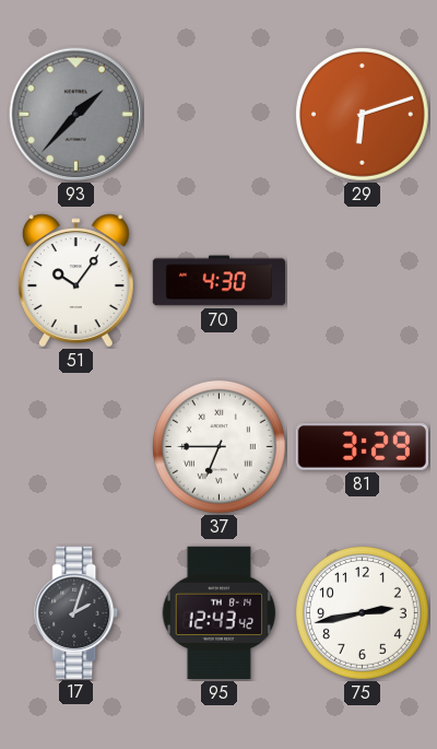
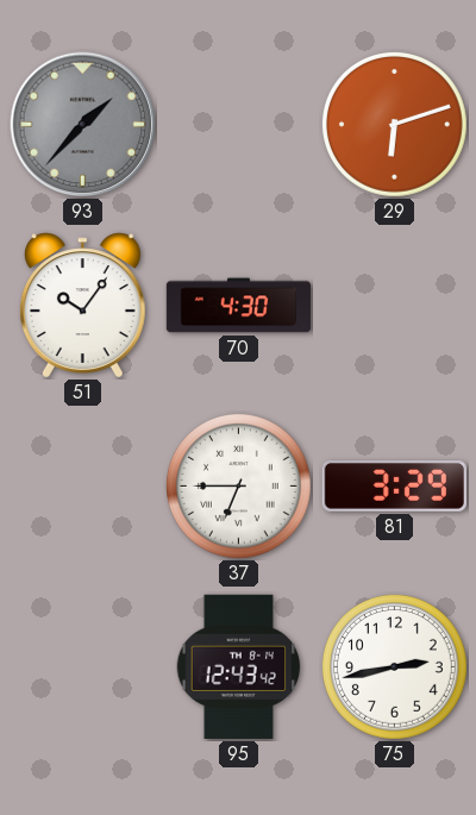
17: 2:03 -> none (76, 612)
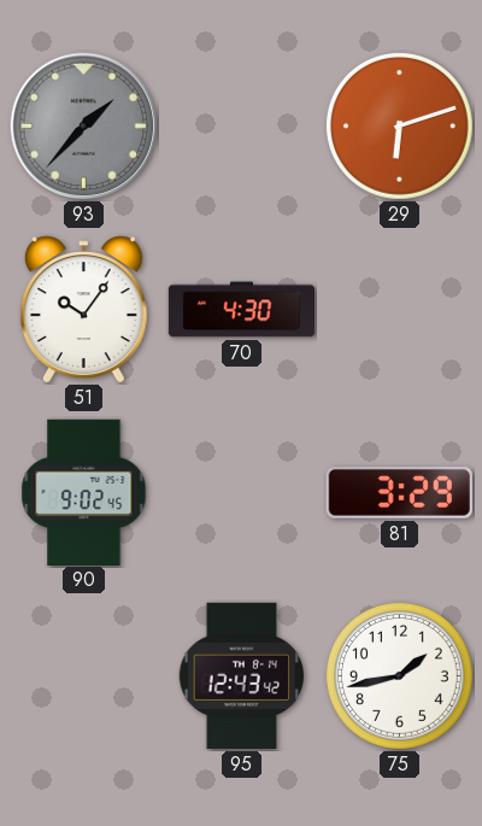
90: none -> 9:02 (84, 492)
37: 6:45 -> none (239, 487)
75: 2:43 -> 1:43 (400, 676)
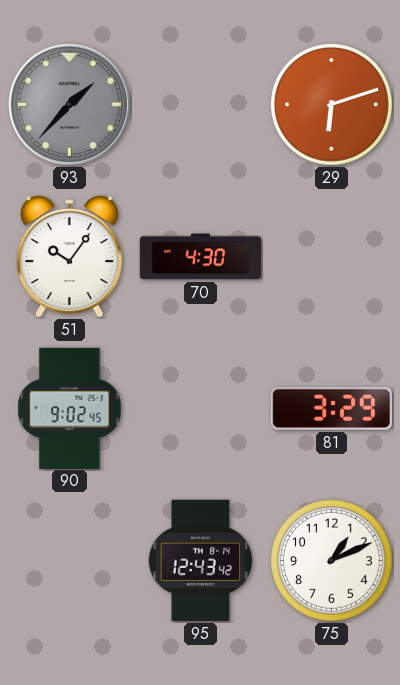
75: 1:43 -> 1:11 (332, 561)
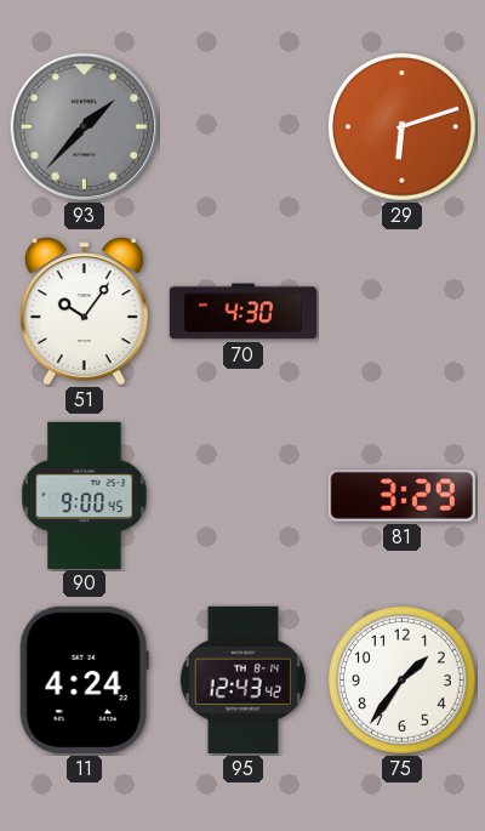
90: 9:02 -> 9:00 (85, 495)
11: none -> 4:24 (84, 679)
75: 1:11 -> 1:36 (403, 681)
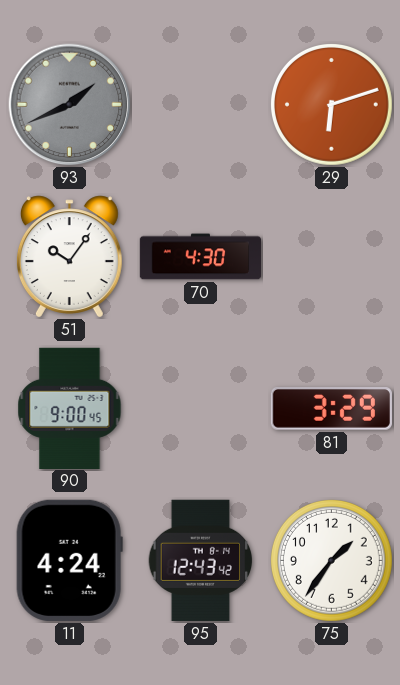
93: 1:37 -> 1:41 (70, 105)
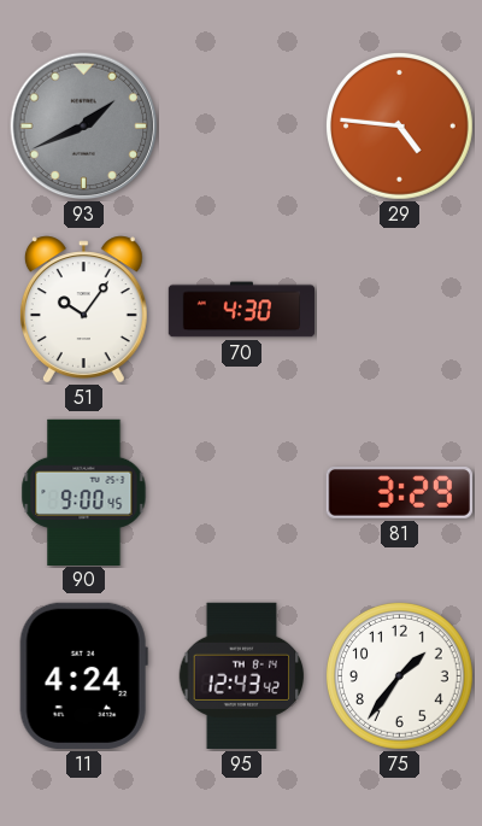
29: 6:12 -> 4:46 (400, 127)
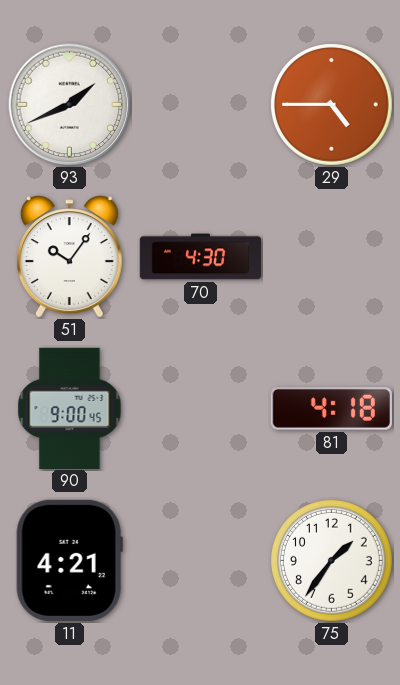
93 dial: grey -> white (70, 105)
29: 4:46 -> 4:45 (332, 105)
81: 3:29 -> 4:18 (331, 409)
11: 4:24 -> 4:21 (69, 560)
95: 12:43 -> none (242, 675)
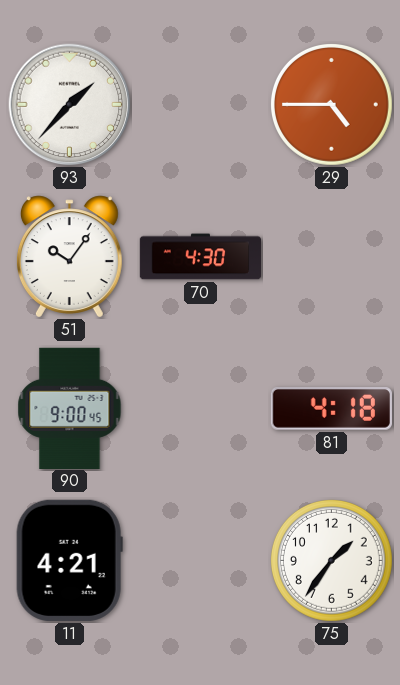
93: 1:41 -> 1:37 (70, 105)
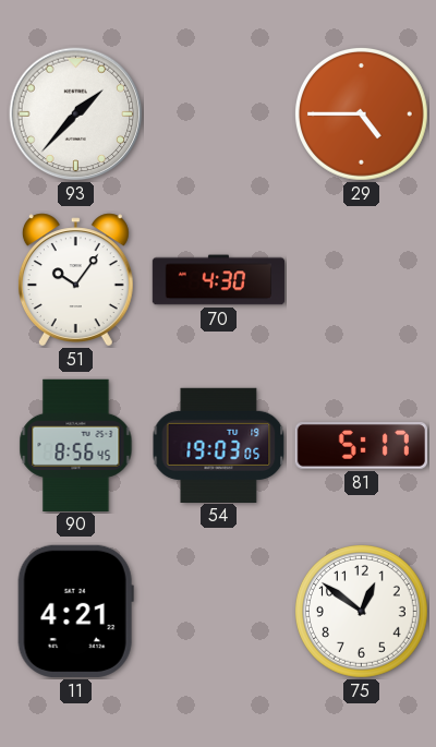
90: 9:00 -> 8:56 (76, 445)
54: none -> 19:03 (219, 445)
81: 4:18 -> 5:17 (361, 446)
75: 1:36 -> 12:51 (362, 612)
